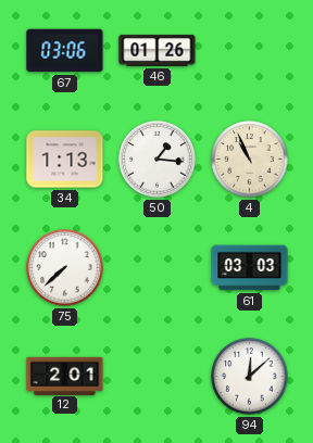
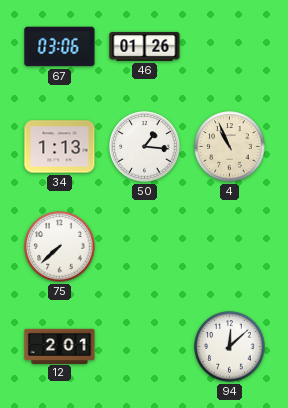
61: 03:03 -> none (250, 268)
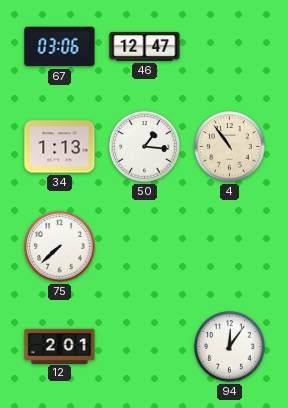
46: 01:26 -> 12:47 (145, 46)
4: 10:56 -> 10:54 (230, 147)
94: 12:08 -> 12:06 (230, 347)
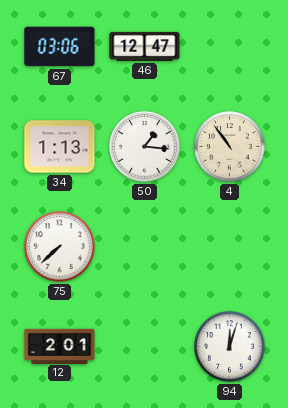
94: 12:06 -> 12:03 (230, 347)
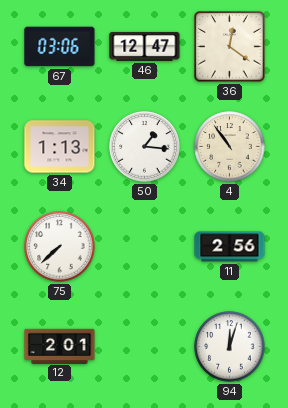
36: none -> 12:21 (230, 47)
11: none -> 2:56 (230, 247)
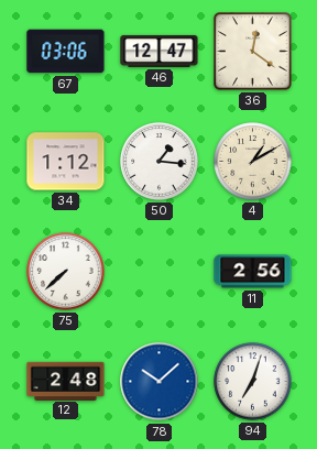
34: 1:13 -> 1:12 (66, 162)
4: 10:54 -> 1:10 (253, 162)
12: 2:01 -> 2:48 (66, 381)
78: none -> 10:08 (160, 382)
94: 12:03 -> 7:03 (253, 382)
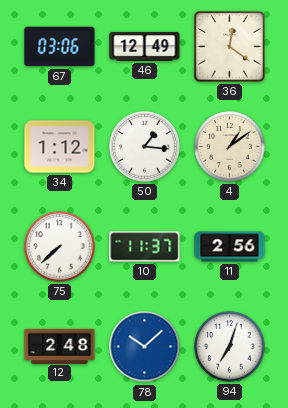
46: 12:47 -> 12:49 (145, 46)
4: 1:10 -> 1:09 (230, 147)
10: none -> 11:37 (145, 247)
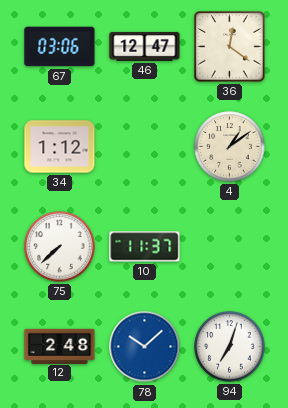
46: 12:49 -> 12:47 (145, 46)
50: 1:16 -> none (145, 147)
11: 2:56 -> none (230, 247)
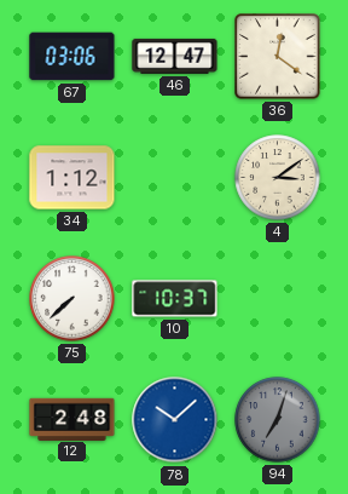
4: 1:09 -> 3:09 (278, 178)
10: 11:37 -> 10:37 (175, 299)
94 dial: white -> grey (278, 420)
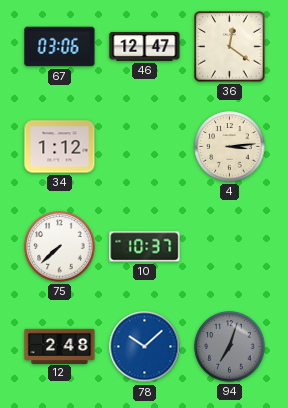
4: 3:09 -> 3:14 (230, 147)
